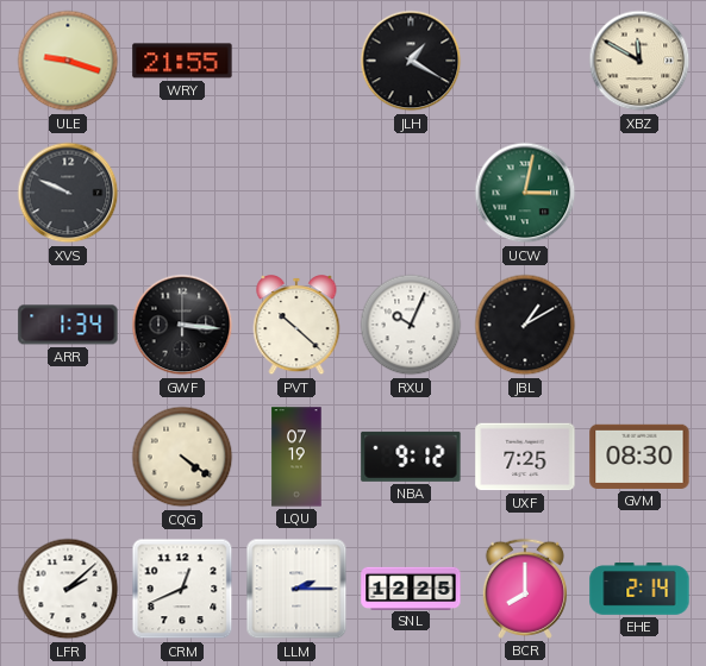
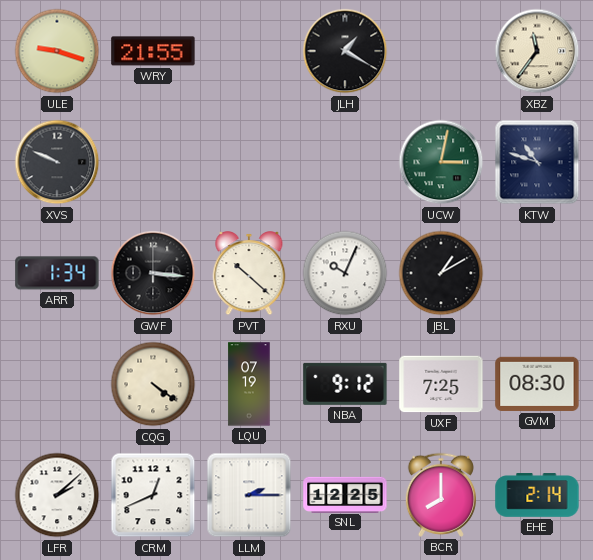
XBZ: 11:50 -> 11:36 (537, 51)
KTW: none -> 10:48 (537, 162)
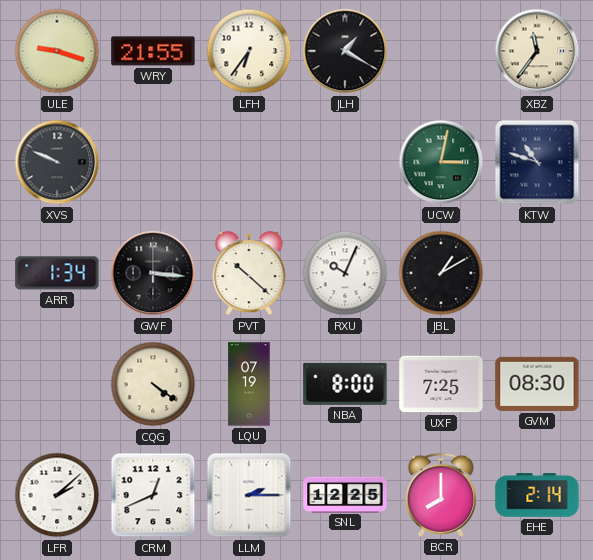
LFH: none -> 6:36 (249, 51)
NBA: 9:12 -> 8:00 (345, 384)
